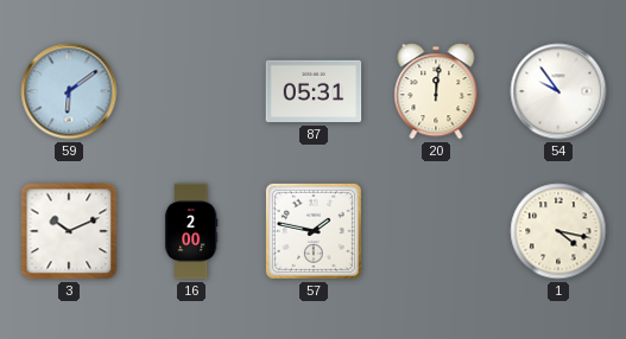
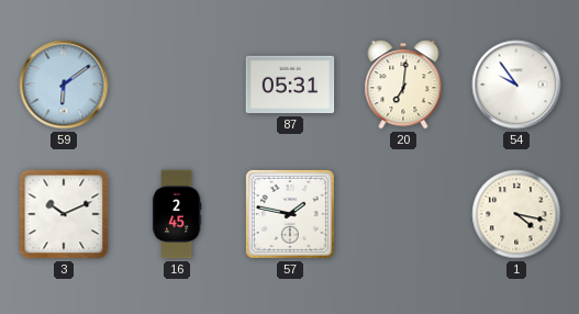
20: 12:01 -> 7:01 (403, 85)
16: 2:00 -> 2:45 (177, 214)
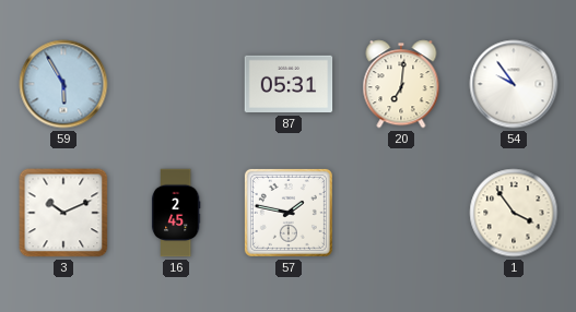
59: 6:09 -> 5:55 (63, 84)
1: 4:17 -> 3:54 (514, 213)
